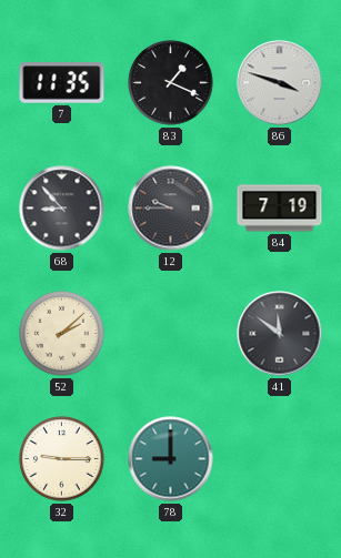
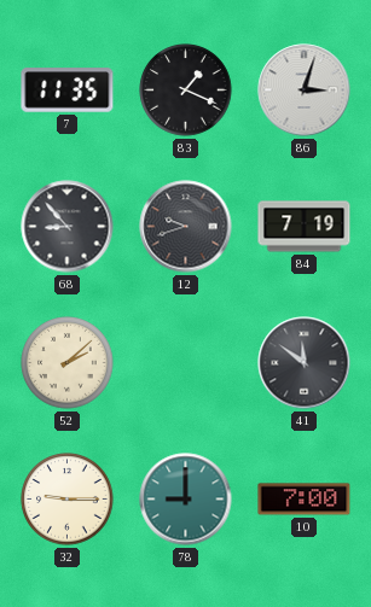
86: 3:48 -> 3:03 (305, 91)
12: 9:45 -> 9:42 (186, 227)
10: none -> 7:00 (305, 500)
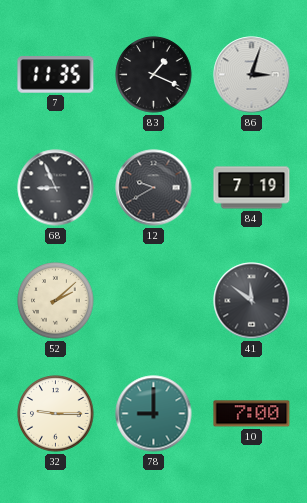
68: 8:53 -> 8:56 (56, 188)
12: 9:42 -> 9:40 (154, 188)
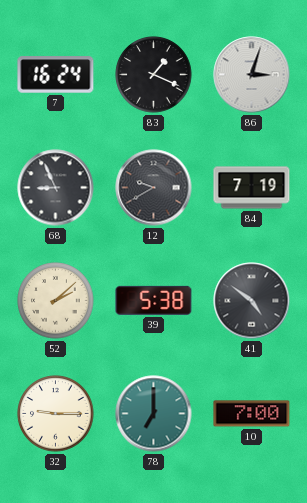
7: 11:35 -> 16:24 (56, 75)
39: none -> 5:38 (154, 300)
41: 11:51 -> 4:51 (252, 301)
78: 9:00 -> 7:00 (154, 414)
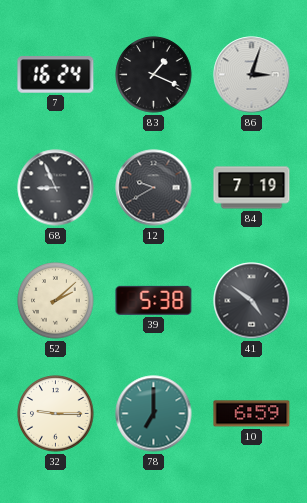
10: 7:00 -> 6:59 (252, 414)
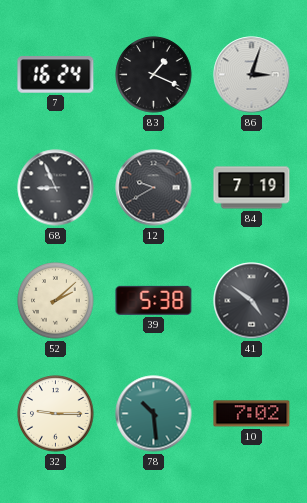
78: 7:00 -> 10:29 (154, 414)
10: 6:59 -> 7:02 (252, 414)
